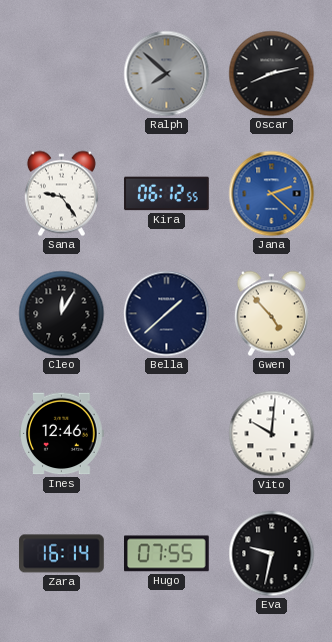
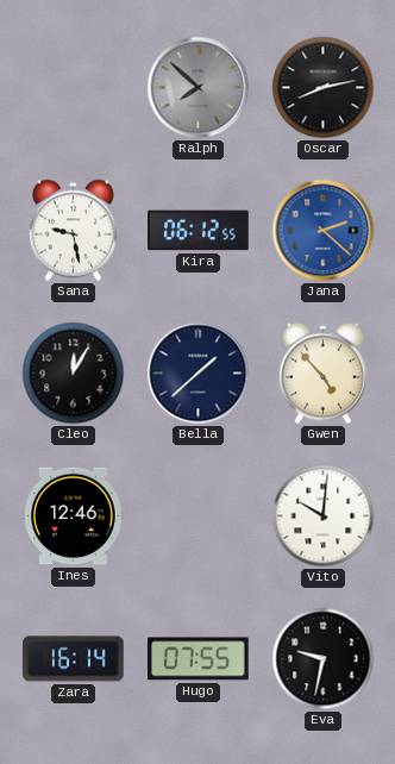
Sana: 9:24 -> 9:28 (73, 231)
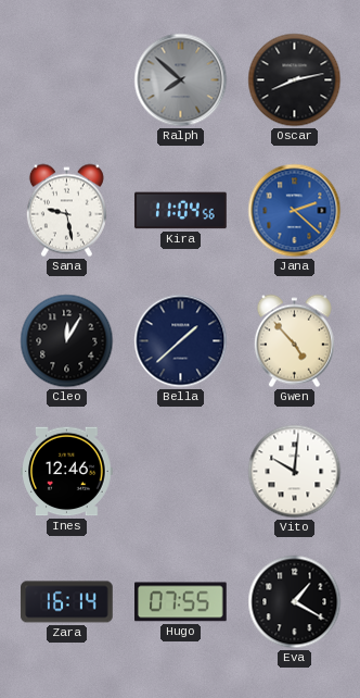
Kira: 06:12 -> 11:04 (181, 211)
Eva: 9:32 -> 1:20 (295, 602)
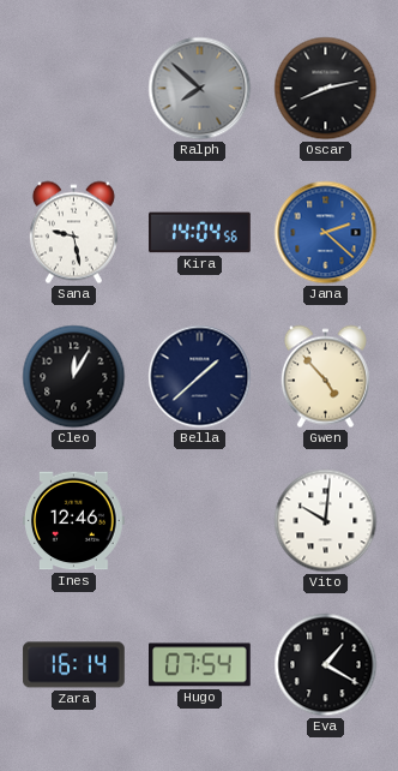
Kira: 11:04 -> 14:04 (200, 233)
Hugo: 07:55 -> 07:54 (200, 665)
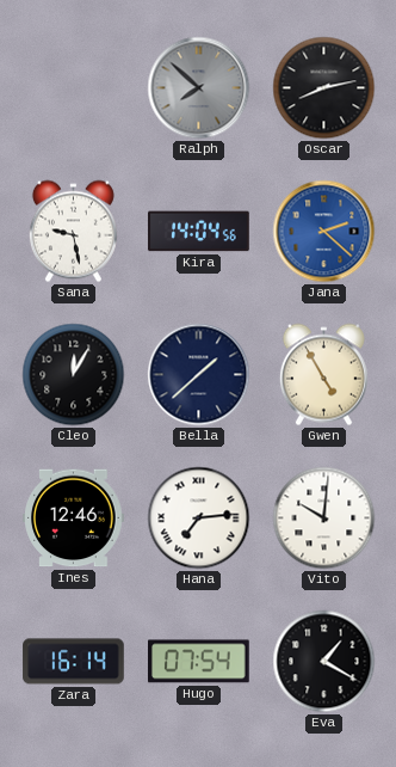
Gwen: 4:53 -> 4:55 (323, 375)
Hana: none -> 7:14 (199, 519)
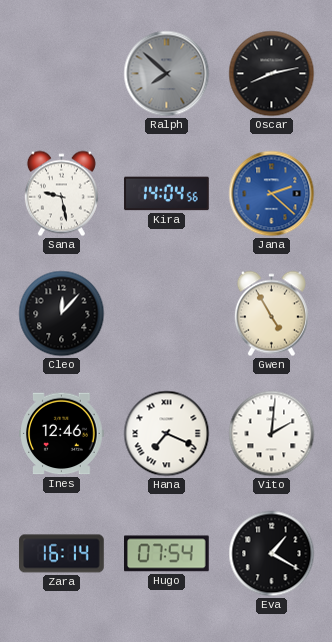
Cleo: 12:05 -> 12:07 (62, 314)
Bella: 1:38 -> none (199, 375)
Hana: 7:14 -> 7:19 (167, 434)
Vito: 10:01 -> 2:01 (272, 434)
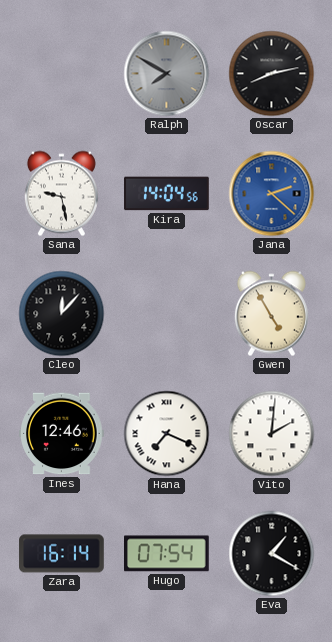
Ralph: 7:52 -> 7:50 (167, 74)
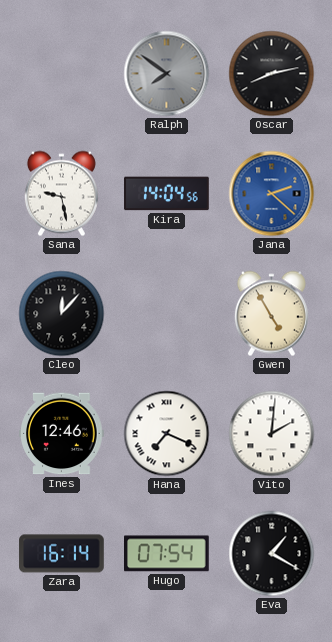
Ralph: 7:50 -> 7:51 (167, 74)
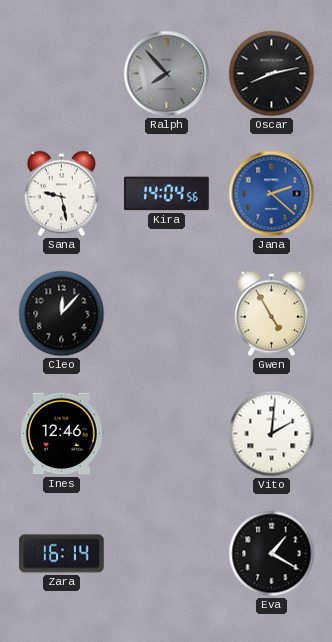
Ralph: 7:51 -> 7:53 (167, 74)
Hana: 7:19 -> none (167, 434)
Hugo: 07:54 -> none (167, 554)
